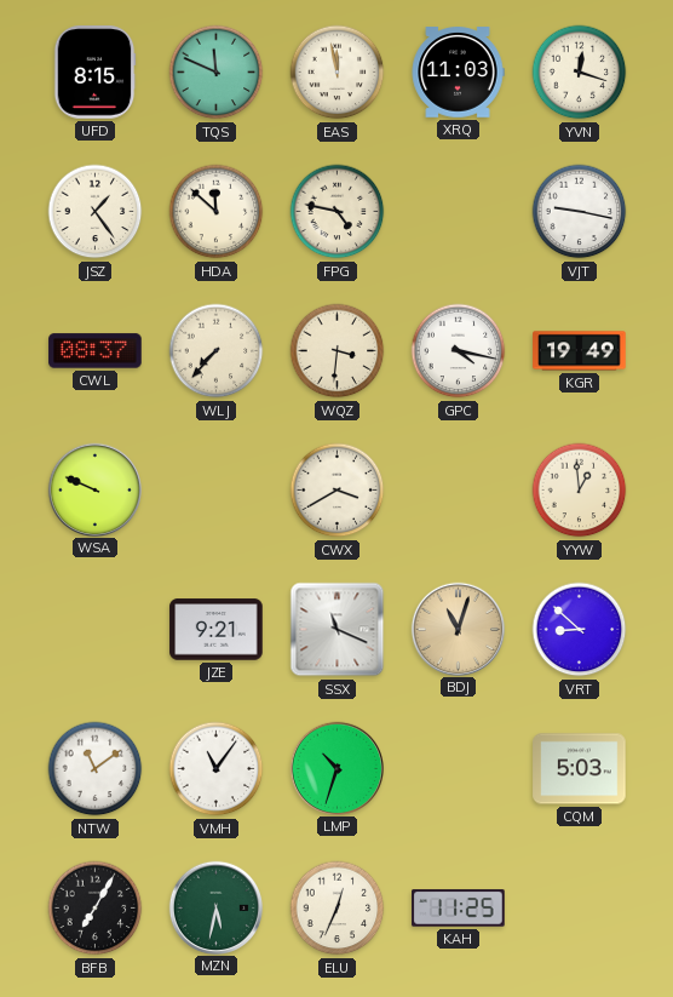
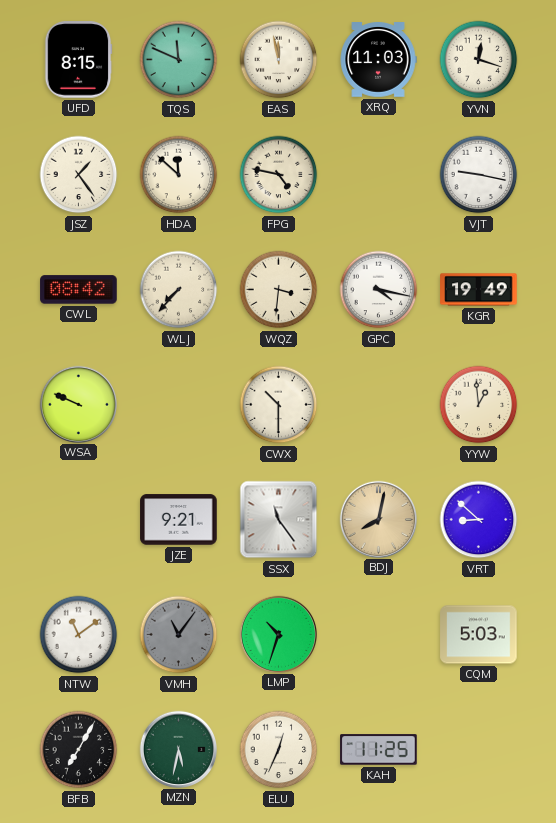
CWL: 08:37 -> 08:42 (79, 290)
CWX: 3:40 -> 10:30 (279, 405)
SSX: 11:19 -> 11:24 (279, 520)
BDJ: 11:03 -> 8:02 (378, 519)
VMH dial: white -> grey (179, 635)
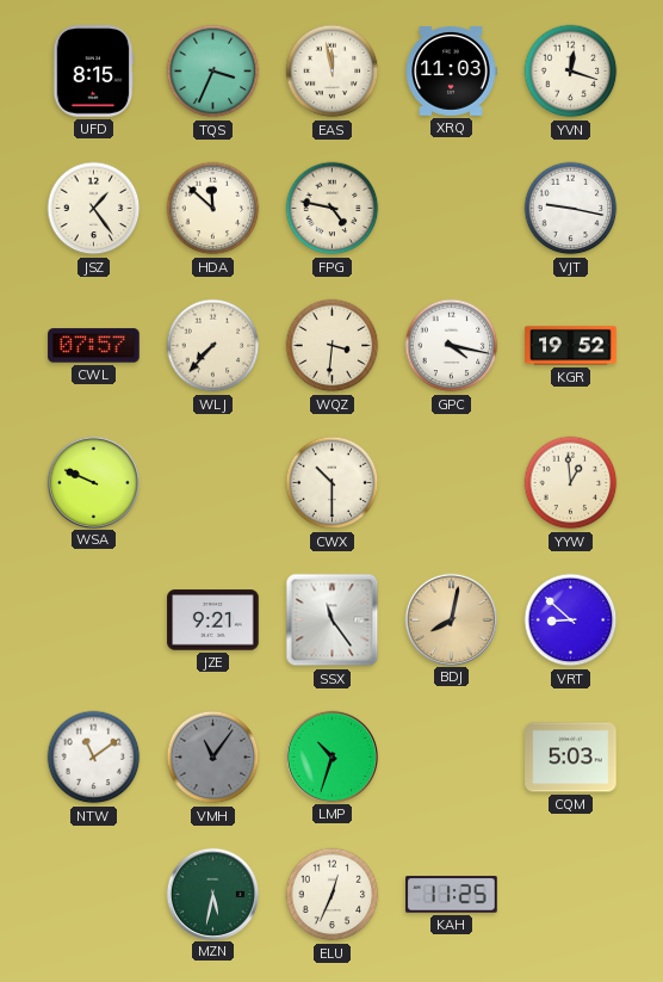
TQS: 11:49 -> 3:34 (213, 72)
CWL: 08:42 -> 07:57 (94, 346)
KGR: 19:49 -> 19:52 (571, 346)
BFB: 7:05 -> none (79, 750)
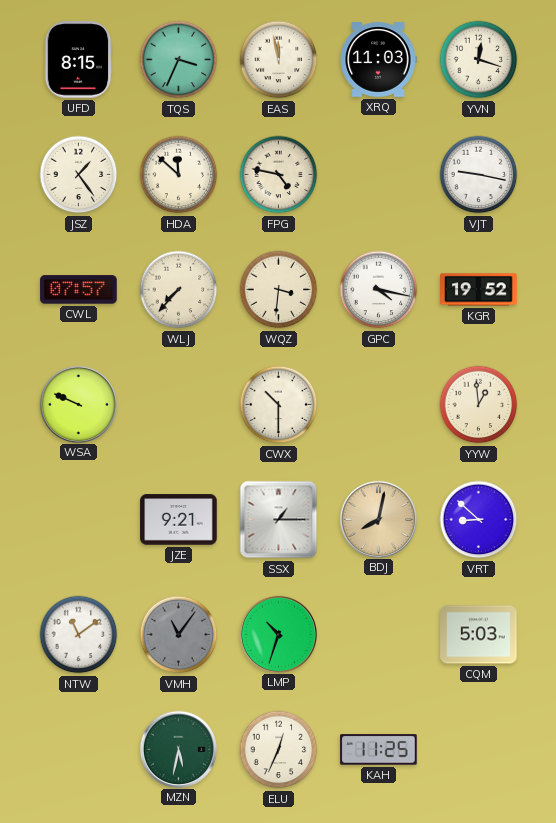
SSX: 11:24 -> 1:15 (279, 520)
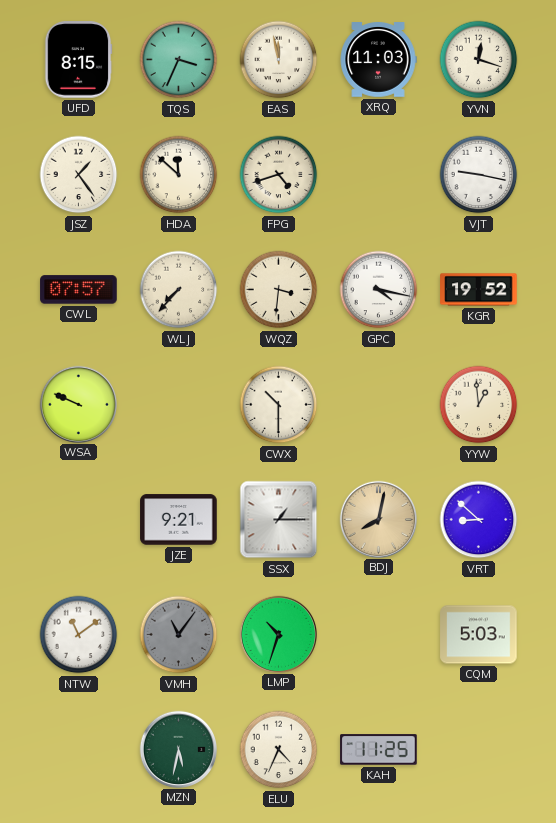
FPG: 4:47 -> 4:42 (279, 175)
ELU: 12:34 -> 4:34 (279, 750)
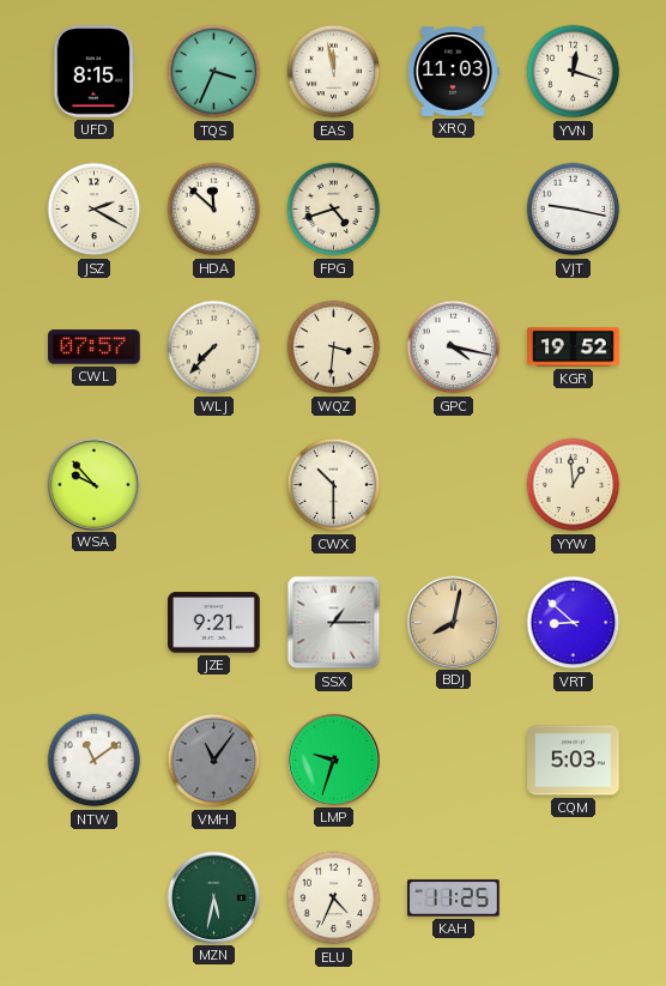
JSZ: 1:24 -> 2:20 (95, 210)
WSA: 9:49 -> 9:53 (93, 484)
LMP: 10:33 -> 9:33 (333, 760)
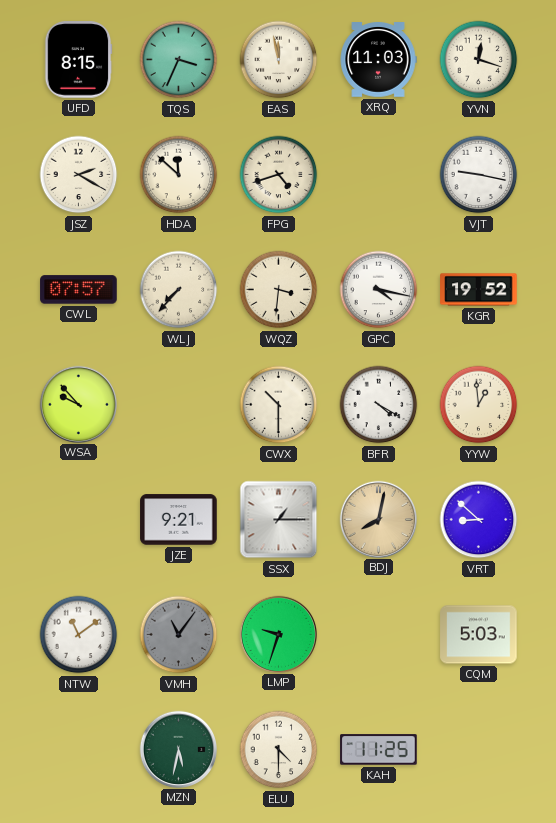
BFR: none -> 4:20 (379, 405)
ELU: 4:34 -> 4:30 (279, 750)
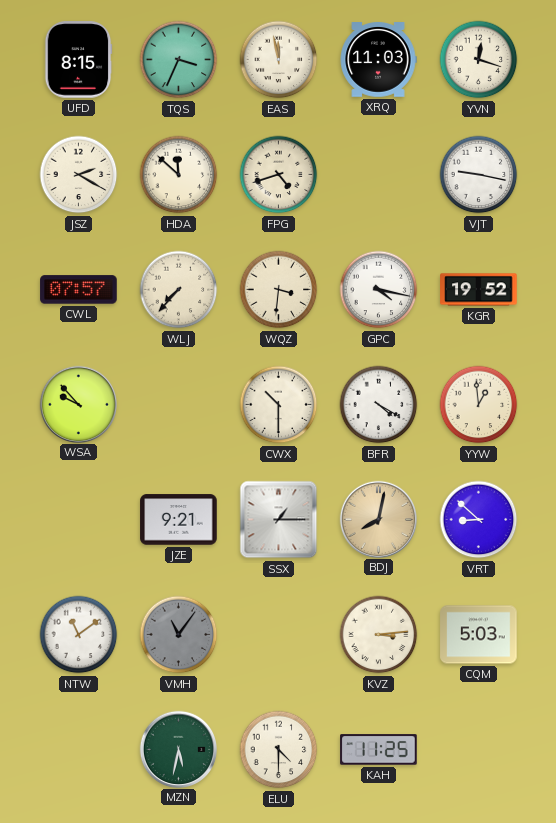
LMP: 9:33 -> none (278, 634)
KVZ: none -> 3:14 (379, 635)
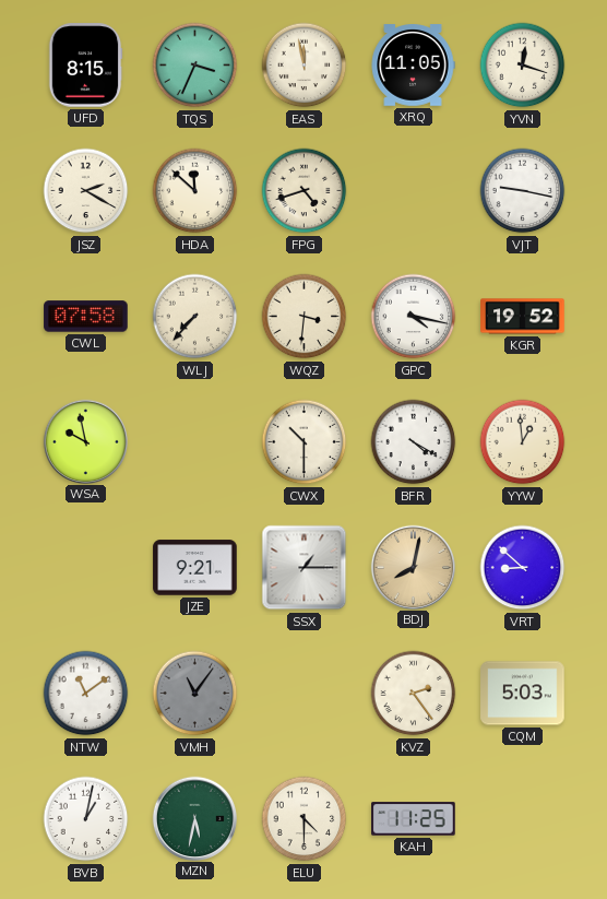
XRQ: 11:03 -> 11:05 (413, 66)
CWL: 07:57 -> 07:58 (86, 317)
WSA: 9:53 -> 9:58 (85, 441)
KVZ: 3:14 -> 2:24 (414, 694)
BVB: none -> 1:02 (86, 819)
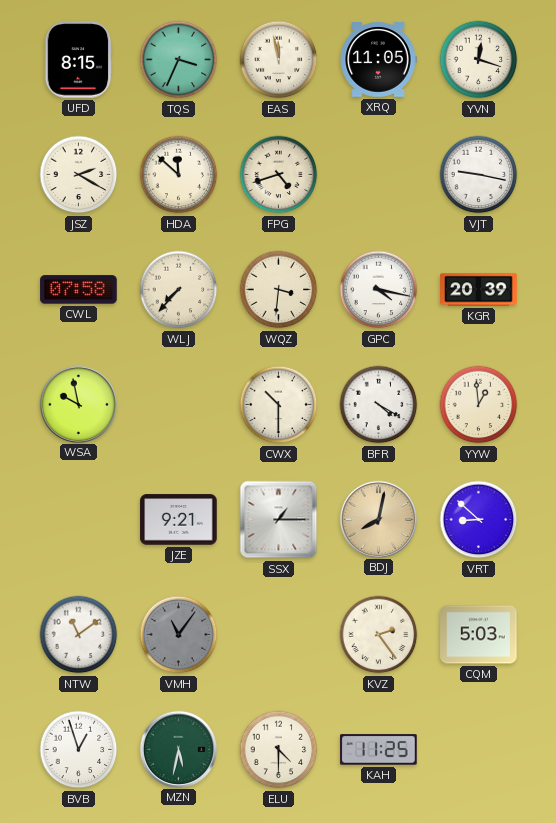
KGR: 19:52 -> 20:39 (479, 290)
BVB: 1:02 -> 12:57 (79, 750)
